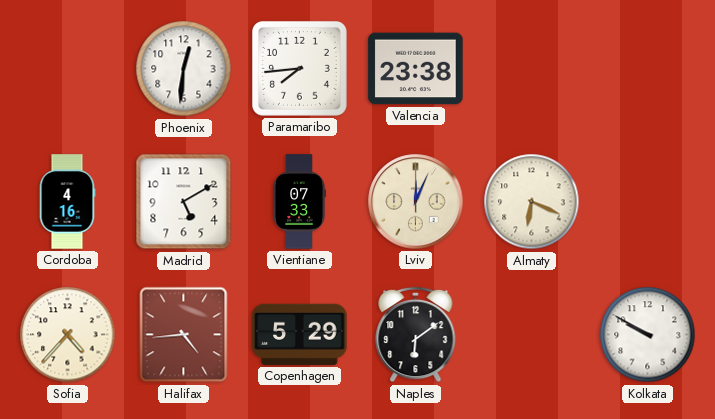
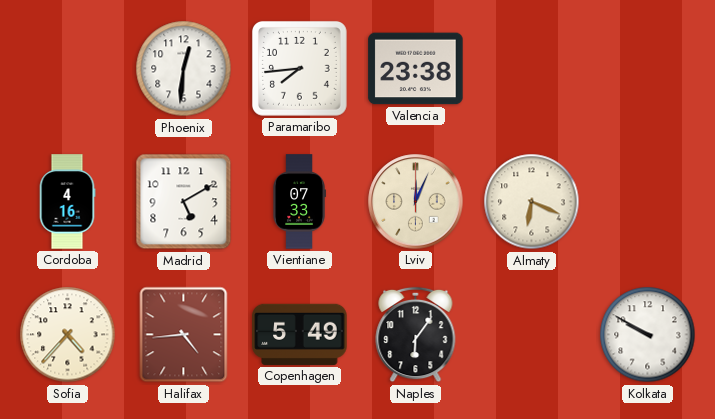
Copenhagen: 5:29 -> 5:49 (300, 334)
Naples: 6:09 -> 6:06 (416, 335)
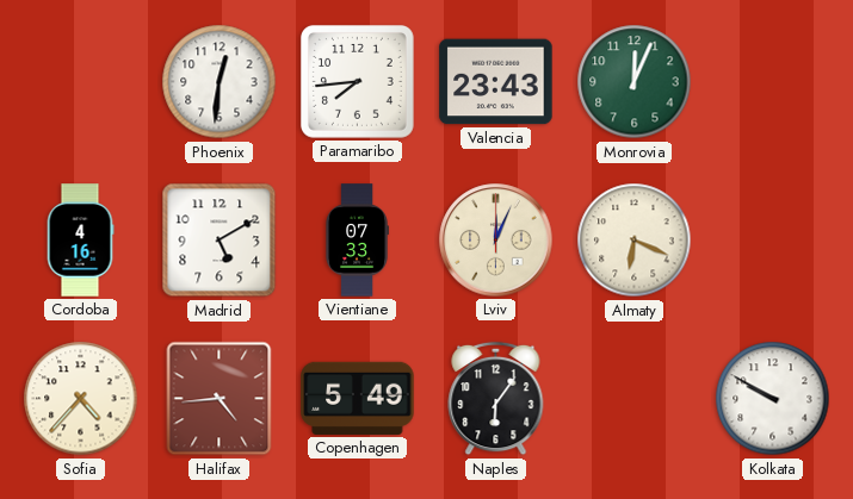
Valencia: 23:38 -> 23:43 (496, 82)
Monrovia: none -> 12:04 (635, 82)
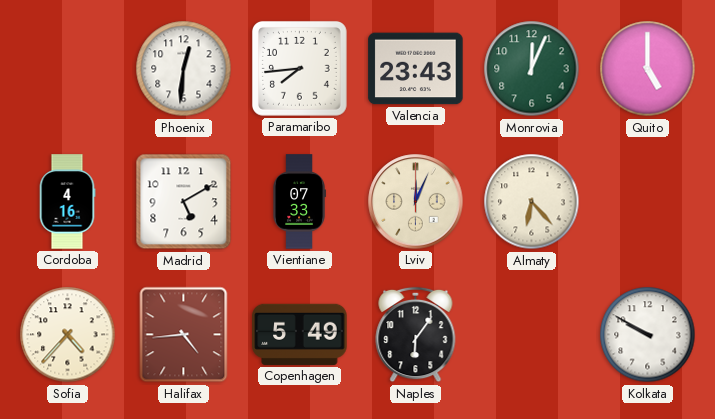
Quito: none -> 5:00 (648, 69)
Almaty: 6:19 -> 6:23 (532, 202)
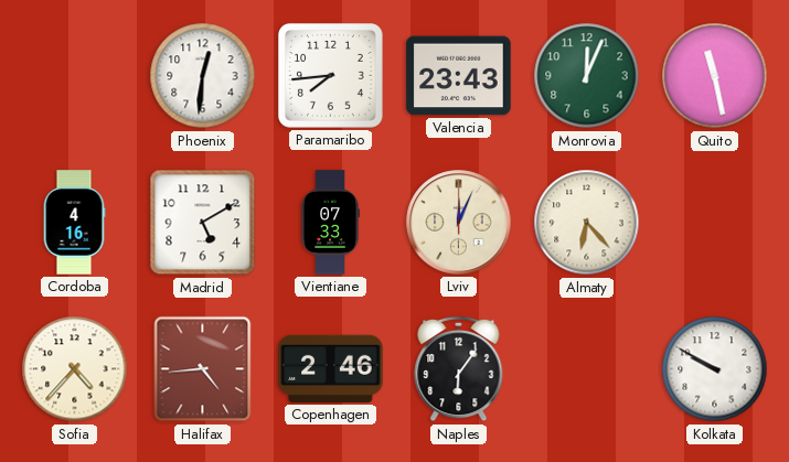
Quito: 5:00 -> 11:28 (715, 76)
Copenhagen: 5:49 -> 2:46 (331, 368)
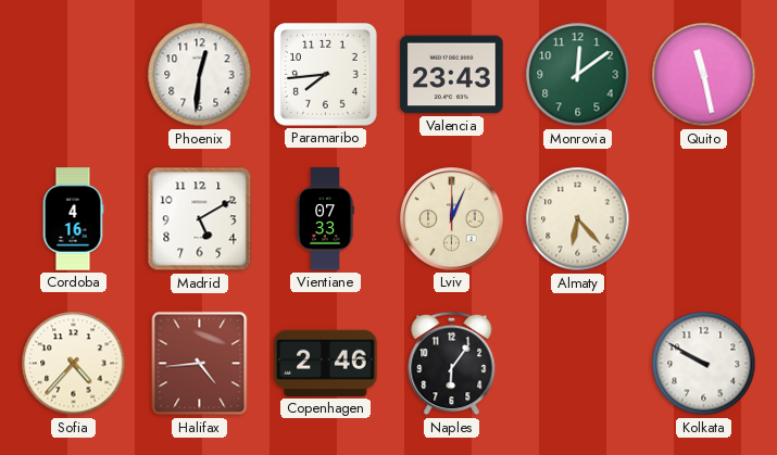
Monrovia: 12:04 -> 12:09 (578, 75)
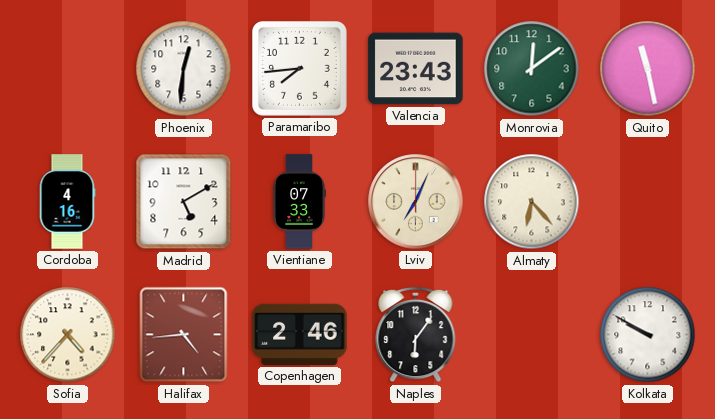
Lviv: 12:04 -> 7:04 (416, 202)
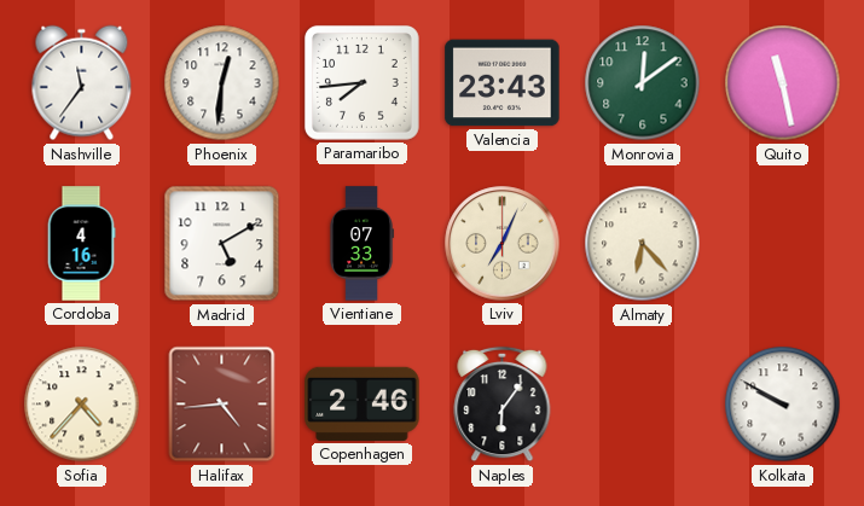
Nashville: none -> 11:36 (82, 83)
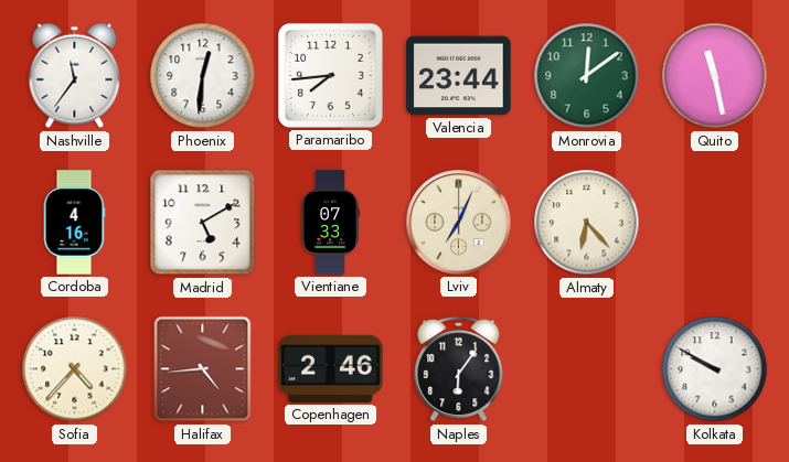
Valencia: 23:43 -> 23:44 (459, 76)
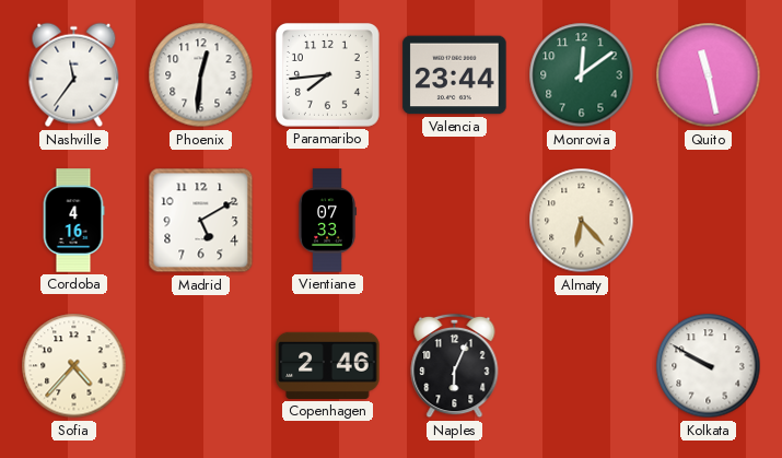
Lviv: 7:04 -> none (459, 223)
Halifax: 4:44 -> none (203, 369)
Naples: 6:06 -> 6:04 (455, 366)
